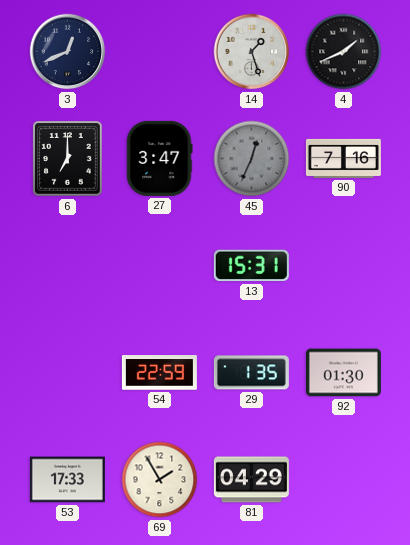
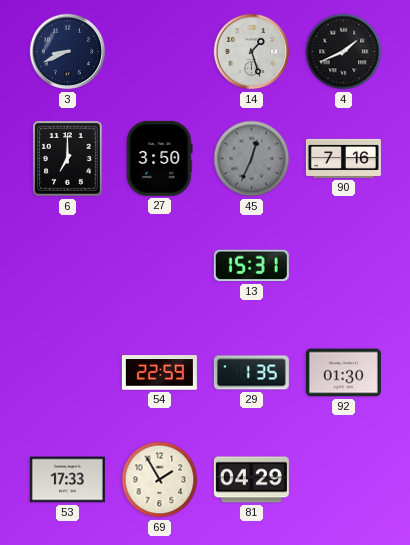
3: 12:41 -> 8:41 (68, 52)
27: 3:47 -> 3:50 (159, 158)
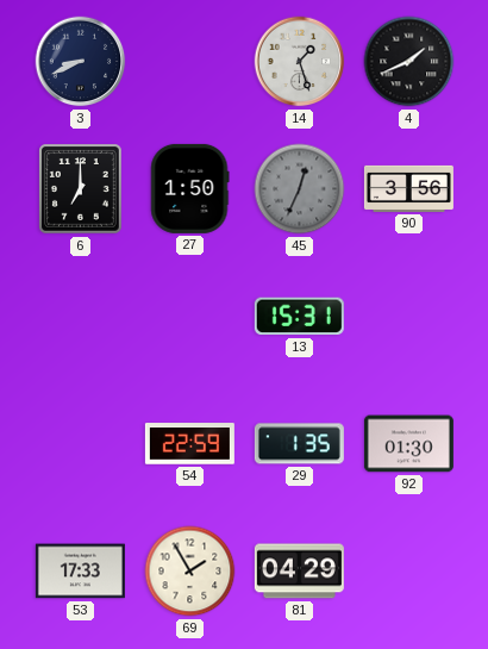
27: 3:50 -> 1:50 (189, 188)
90: 7:16 -> 3:56 (408, 188)
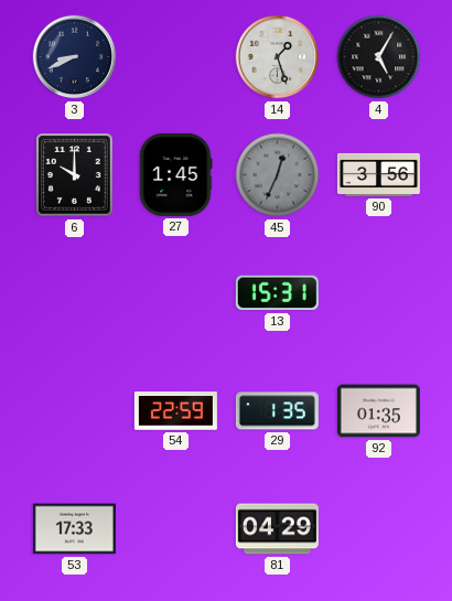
4: 1:41 -> 5:05 (379, 57)
6: 7:00 -> 10:00 (75, 175)
27: 1:50 -> 1:45 (175, 174)
92: 01:30 -> 01:35 (378, 411)
69: 1:55 -> none (190, 572)
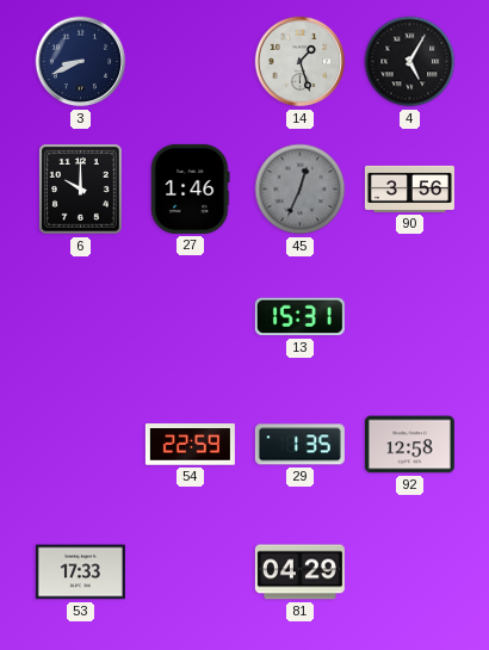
27: 1:45 -> 1:46 (190, 188)
92: 01:35 -> 12:58 (409, 445)
